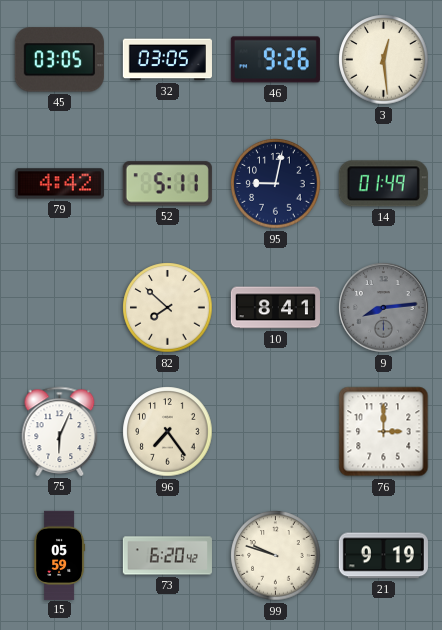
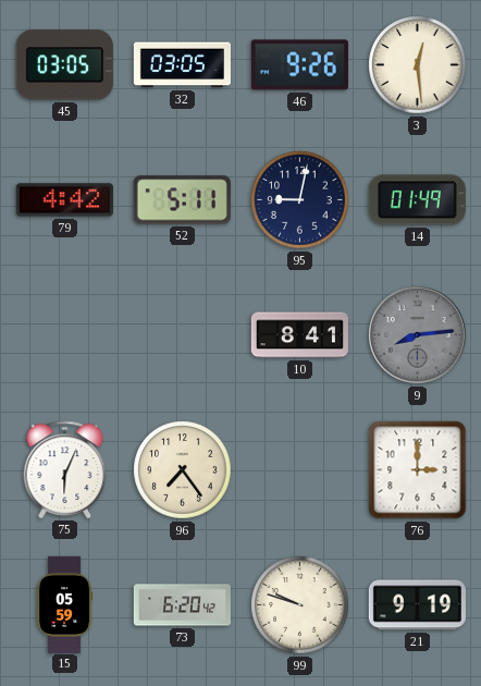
82: 7:52 -> none (168, 308)
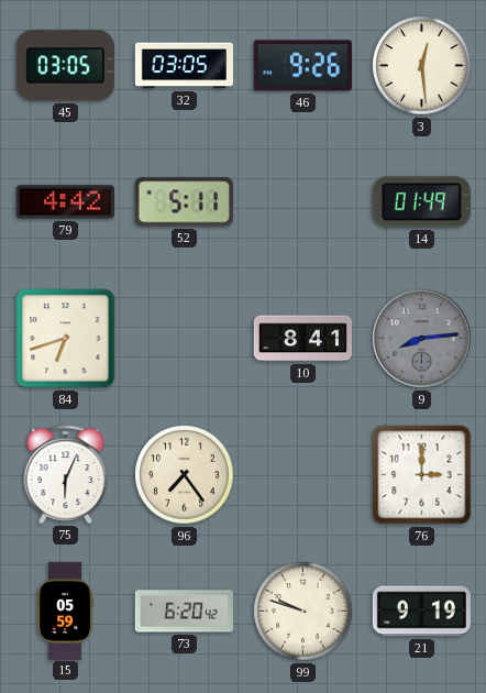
95: 9:02 -> none (300, 200)
84: none -> 6:42 (66, 339)
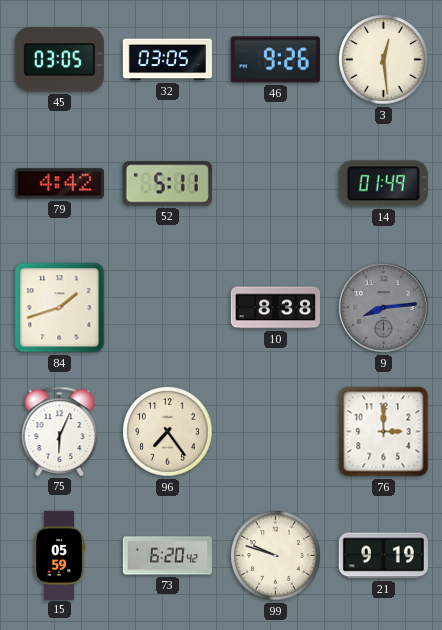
84: 6:42 -> 1:42 (60, 308)
10: 8:41 -> 8:38 (275, 308)
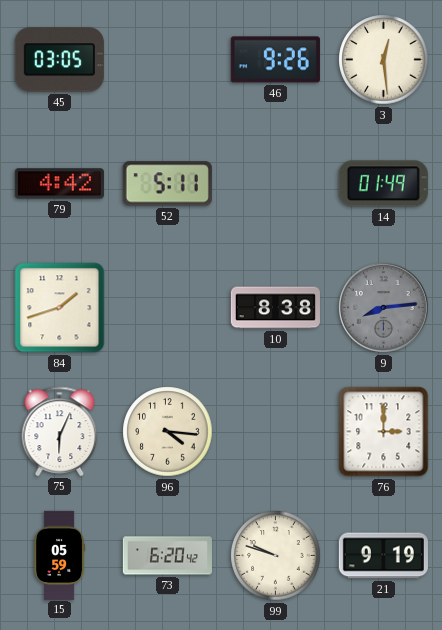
32: 03:05 -> none (167, 60)
96: 7:24 -> 4:16 (168, 432)
